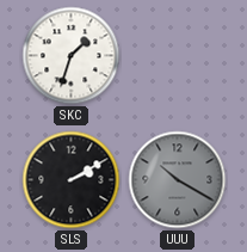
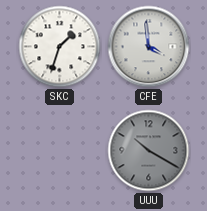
CFE: none -> 3:59 (149, 47)
SLS: 2:10 -> none (72, 180)
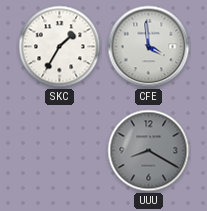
SKC: 1:33 -> 1:35 (60, 47)
UUU: 10:20 -> 8:20 (149, 151)
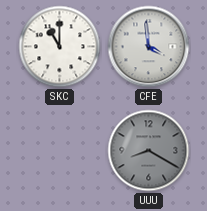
SKC: 1:35 -> 11:00 (60, 47)
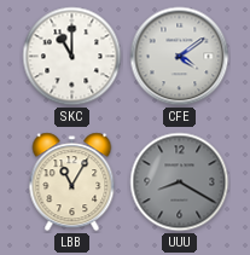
CFE: 3:59 -> 4:09 (180, 57)
LBB: none -> 11:05 (72, 182)
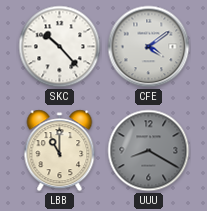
SKC: 11:00 -> 10:23 (60, 47)
LBB: 11:05 -> 11:00 (60, 151)
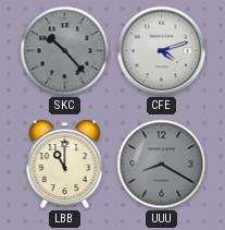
SKC dial: white -> grey (65, 51)
CFE: 4:09 -> 4:12 (162, 51)
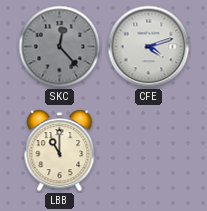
SKC: 10:23 -> 12:23 (60, 47)
UUU: 8:20 -> none (162, 165)
